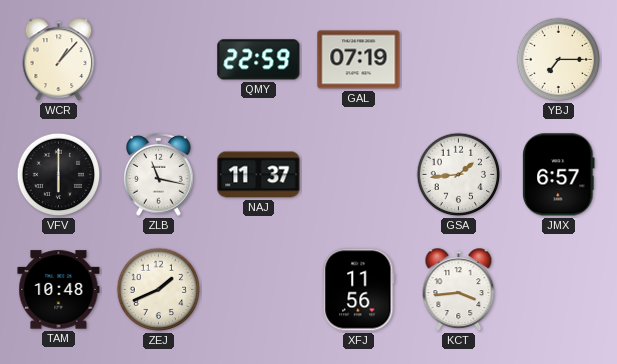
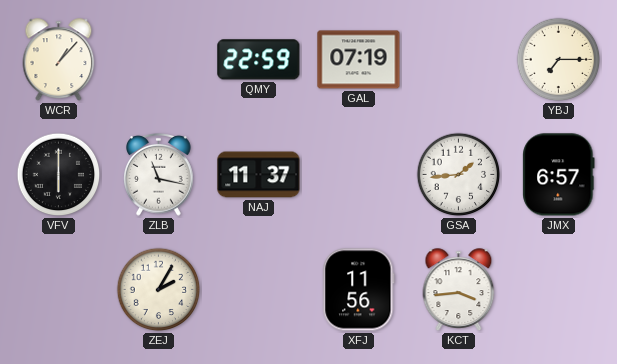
TAM: 10:48 -> none (59, 290)
ZEJ: 1:41 -> 2:05 (159, 290)
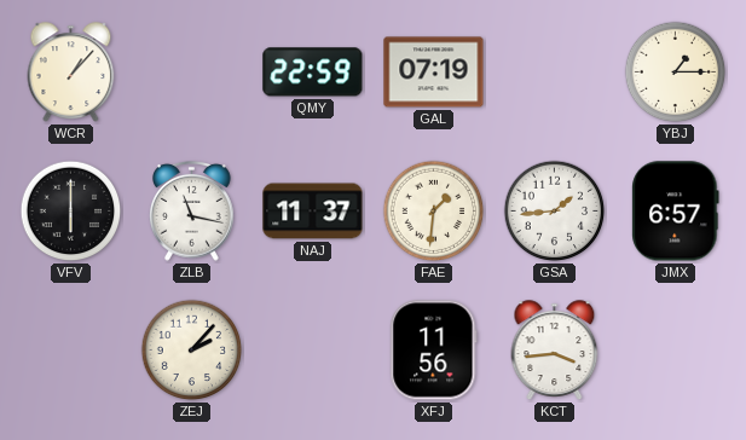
YBJ: 7:15 -> 1:15 (676, 73)
FAE: none -> 1:31 (434, 212)
ZEJ: 2:05 -> 2:07 (192, 351)
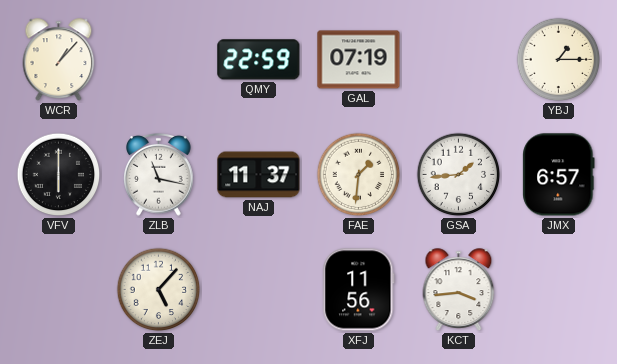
ZEJ: 2:07 -> 5:07 (159, 290)
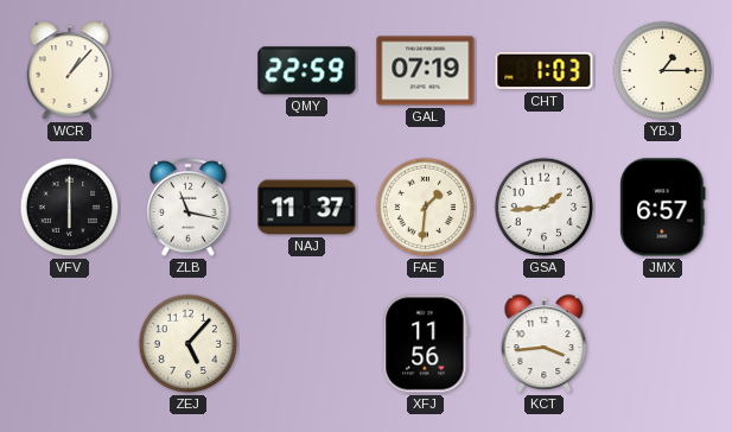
CHT: none -> 1:03 (545, 71)
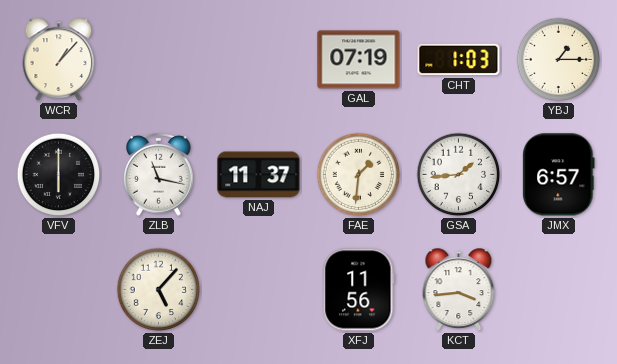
QMY: 22:59 -> none (307, 71)
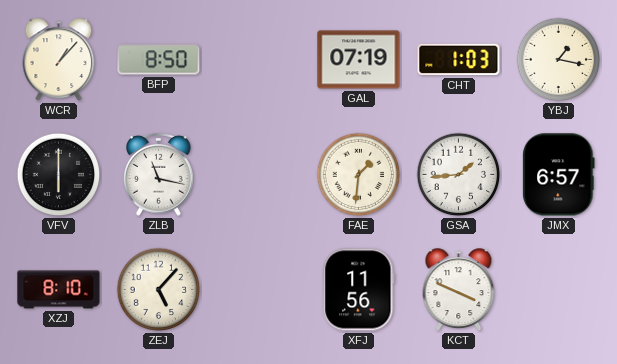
BFP: none -> 8:50 (159, 60)
YBJ: 1:15 -> 1:17 (559, 60)
NAJ: 11:37 -> none (259, 175)
XZJ: none -> 8:10 (59, 290)
KCT: 3:44 -> 3:49 (459, 290)
